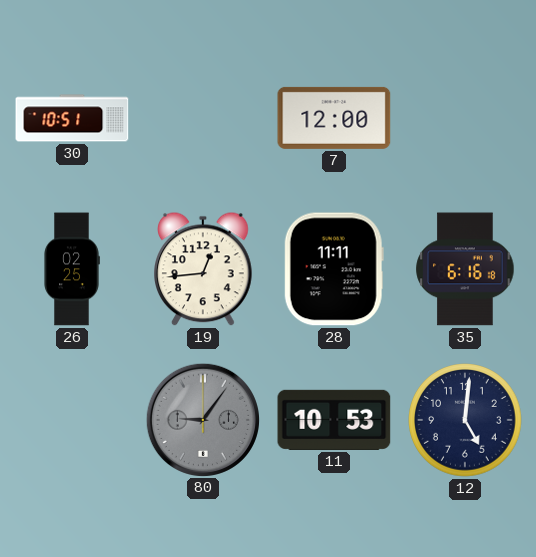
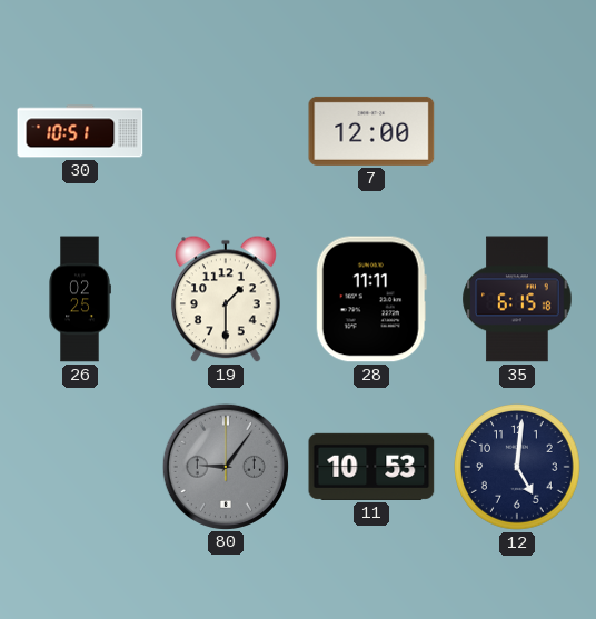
19: 12:44 -> 1:30 (227, 299)
35: 6:16 -> 6:15 (517, 299)
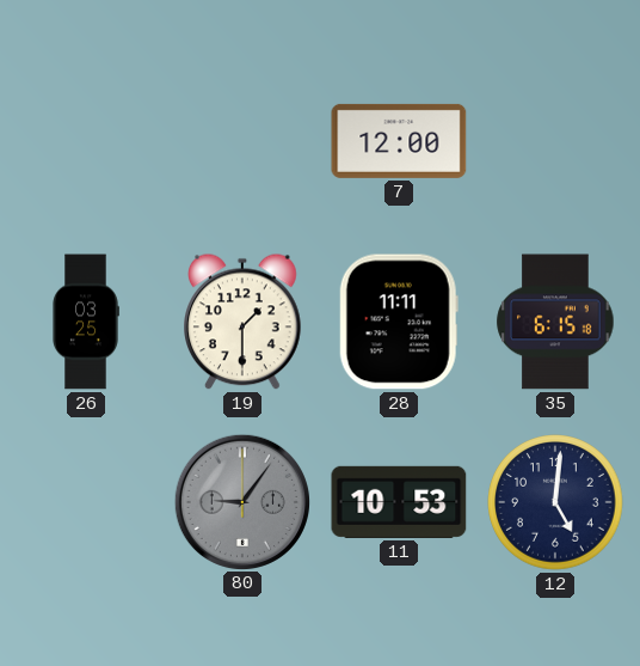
30: 10:51 -> none (80, 131)
26: 02:25 -> 03:25 (86, 322)
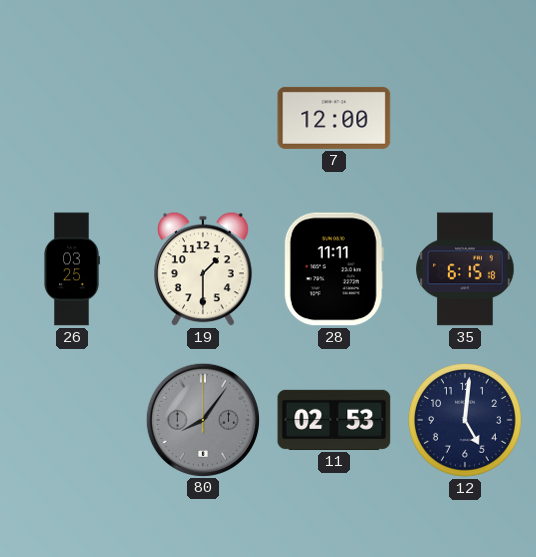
80: 9:06 -> 8:06 (202, 419)
11: 10:53 -> 02:53 (334, 420)
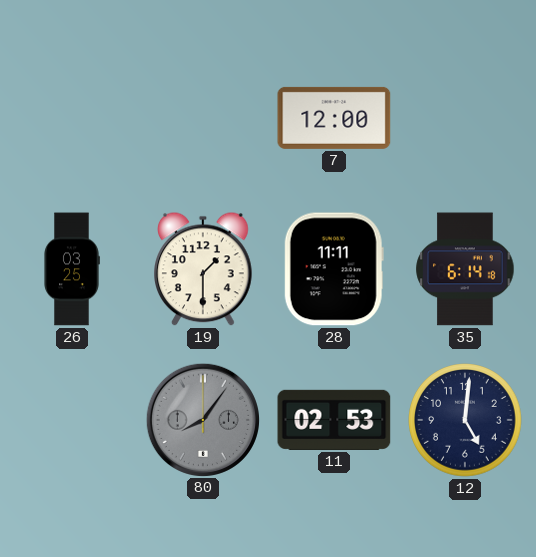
35: 6:15 -> 6:14 (465, 269)
